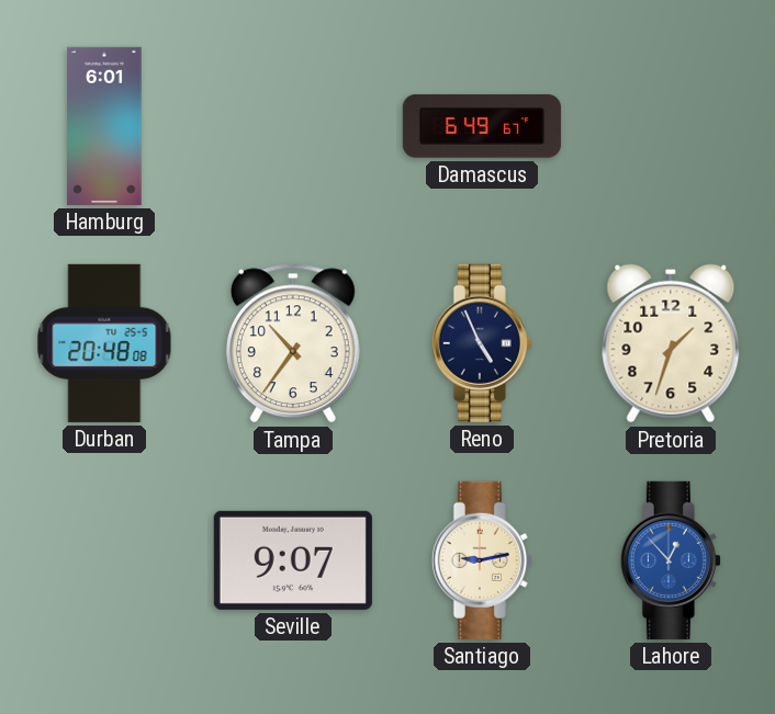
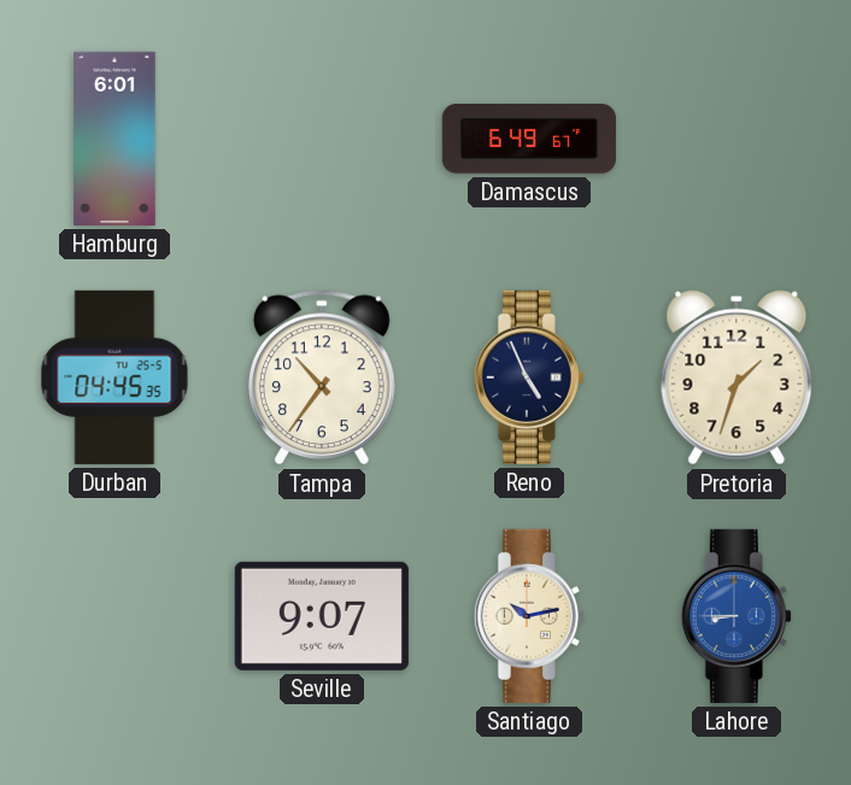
Durban: 20:48 -> 04:45 (115, 377)
Santiago: 9:13 -> 10:13 (529, 616)
Lahore: 12:53 -> 8:45 (736, 616)
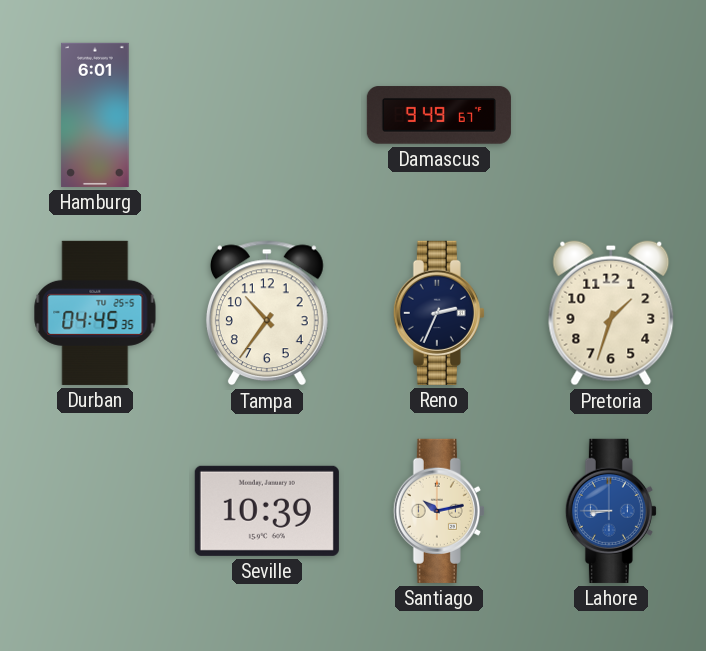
Damascus: 6:49 -> 9:49 (439, 115)
Reno: 4:56 -> 2:34 (439, 313)
Seville: 9:07 -> 10:39 (267, 511)
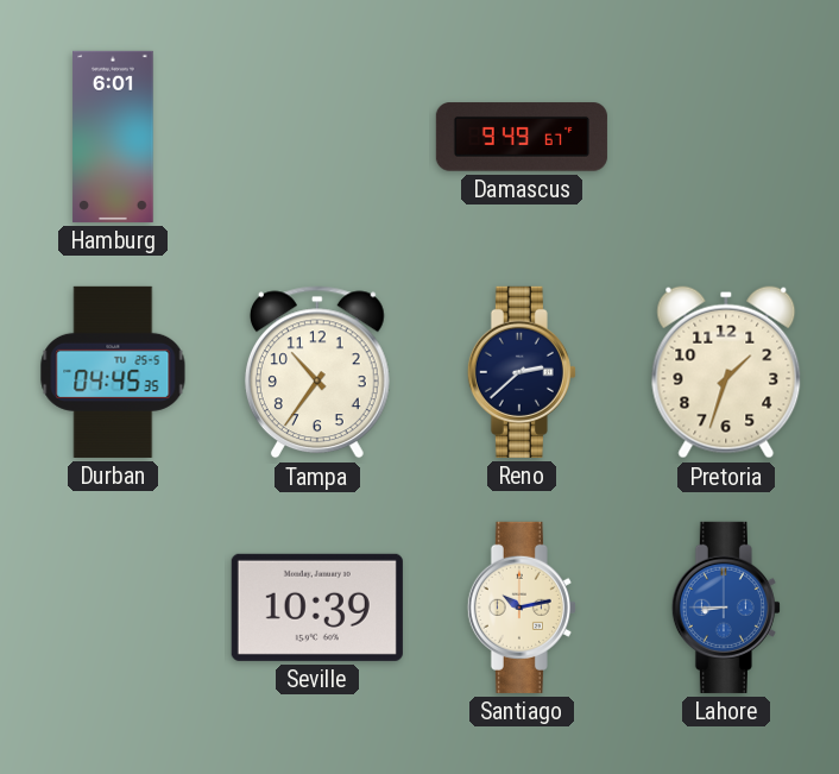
Reno: 2:34 -> 2:38 (522, 372)
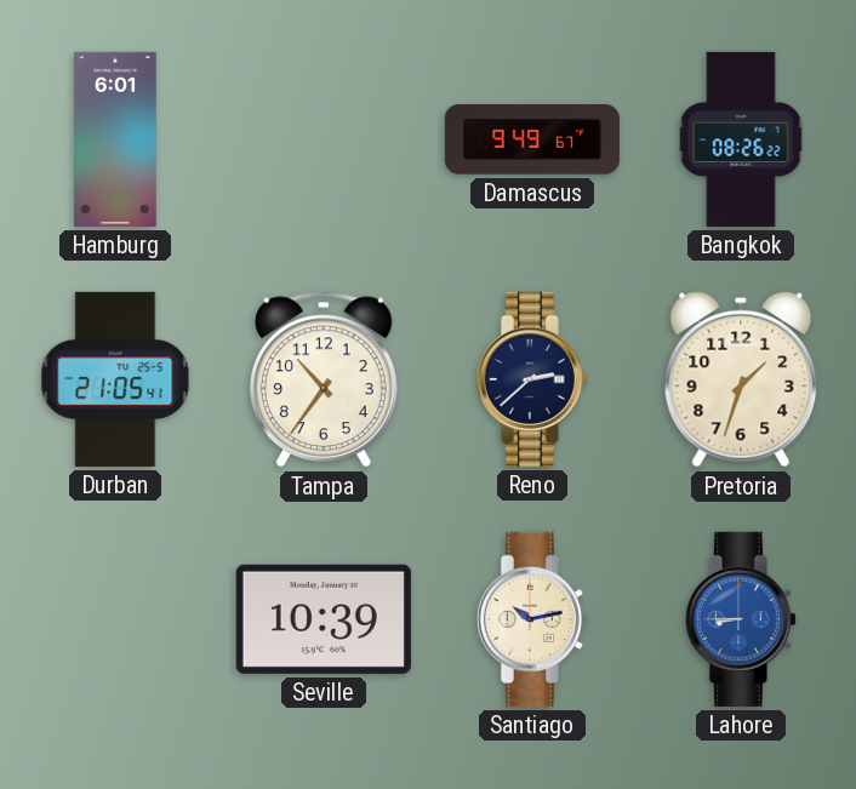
Bangkok: none -> 08:26 (741, 139)
Durban: 04:45 -> 21:05 (115, 379)
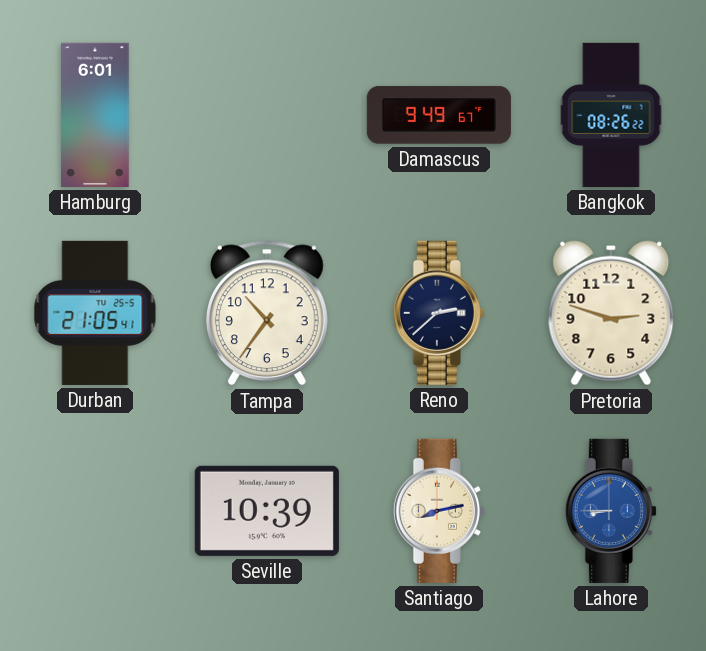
Pretoria: 1:33 -> 2:48 (611, 313)
Santiago: 10:13 -> 8:13 (439, 511)
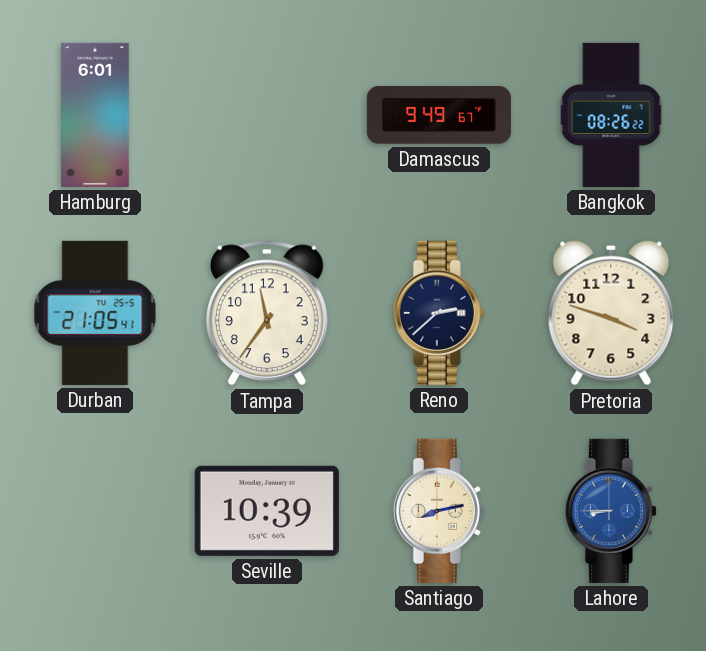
Tampa: 10:36 -> 11:36 (267, 313)
Pretoria: 2:48 -> 3:48 (611, 313)
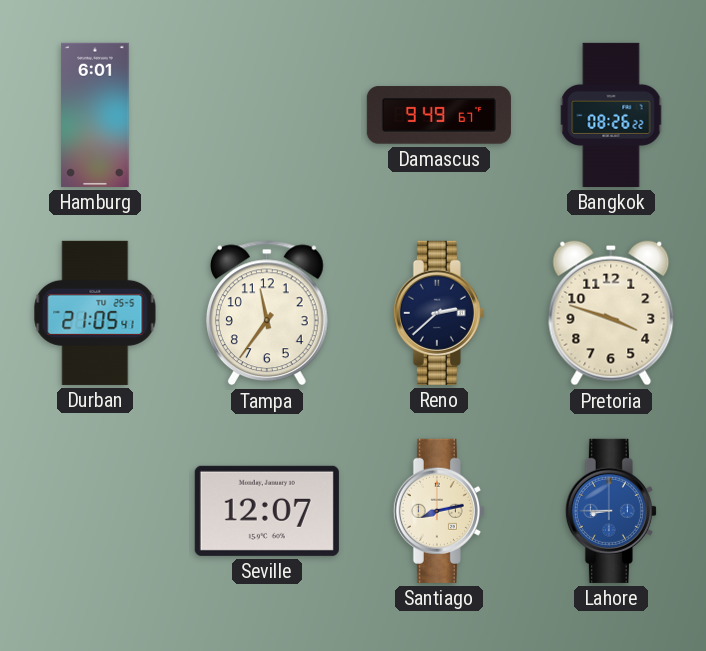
Seville: 10:39 -> 12:07 (267, 511)
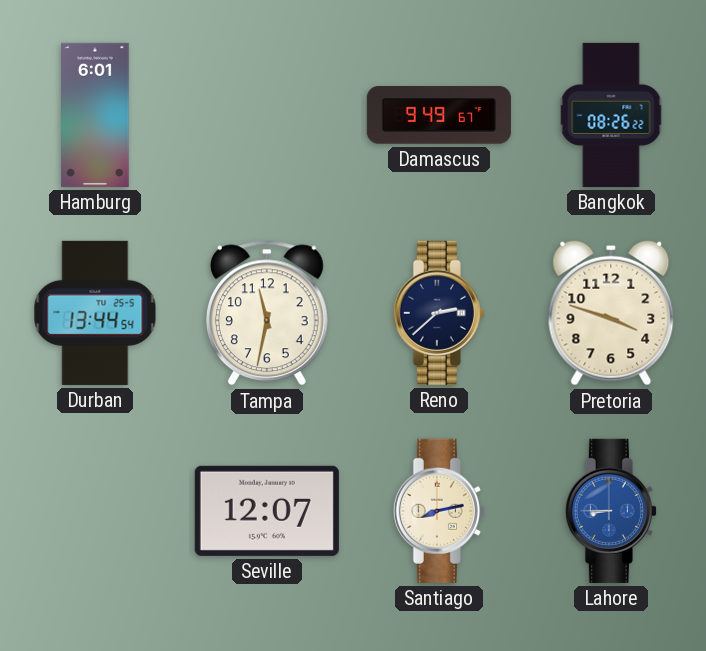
Durban: 21:05 -> 13:44 (95, 313)
Tampa: 11:36 -> 11:32 (267, 313)
